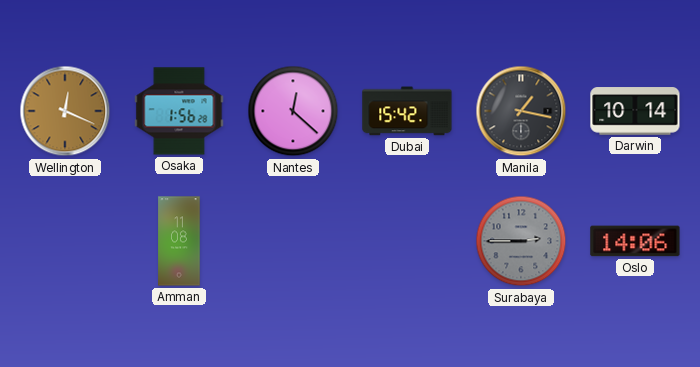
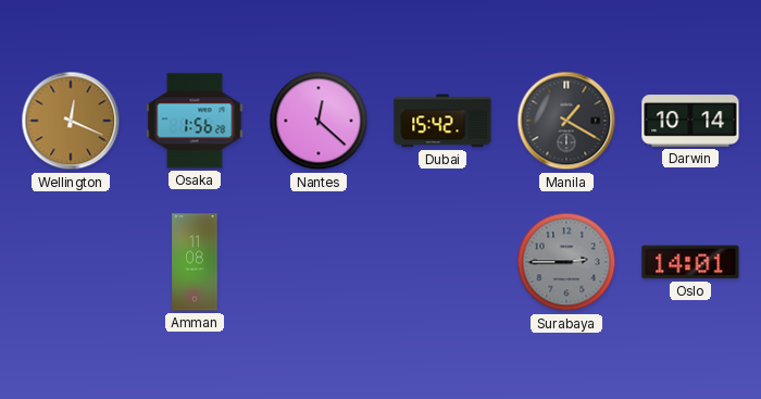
Manila: 1:17 -> 1:20 (566, 121)
Oslo: 14:06 -> 14:01 (690, 262)
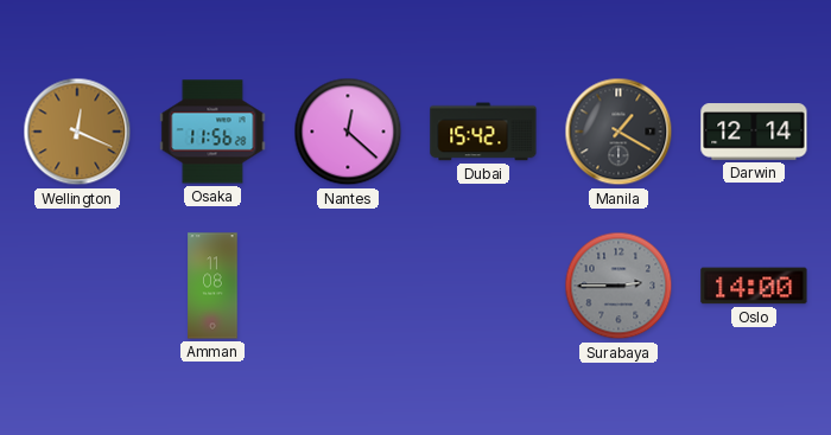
Osaka: 1:56 -> 11:56 (212, 132)
Darwin: 10:14 -> 12:14 (754, 132)
Oslo: 14:01 -> 14:00 (754, 286)
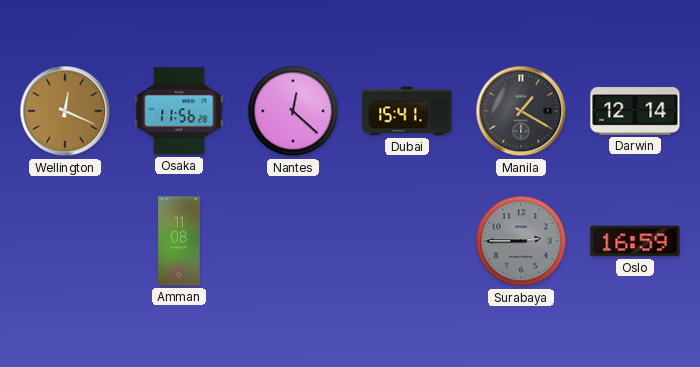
Dubai: 15:42 -> 15:41 (407, 111)
Oslo: 14:00 -> 16:59 (635, 241)
